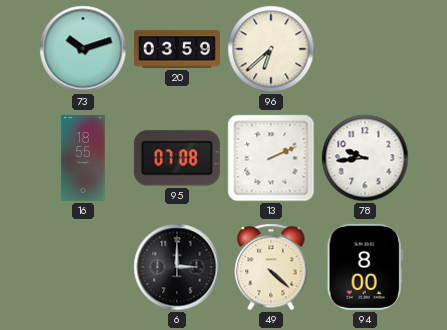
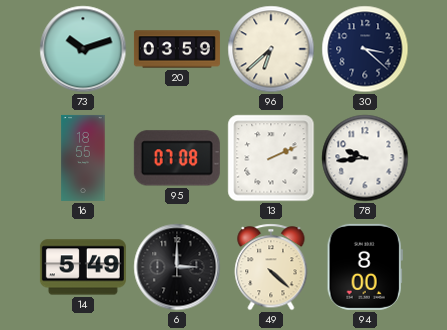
30: none -> 3:22 (365, 49)
14: none -> 5:49 (83, 267)
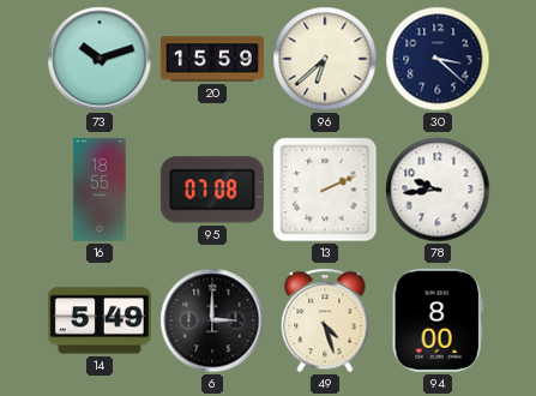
20: 03:59 -> 15:59 (212, 59)
49: 4:22 -> 4:27 (325, 320)
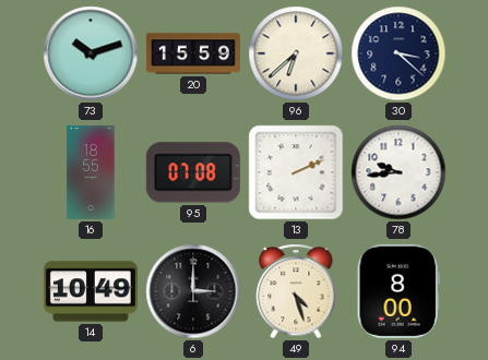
14: 5:49 -> 10:49 (91, 291)
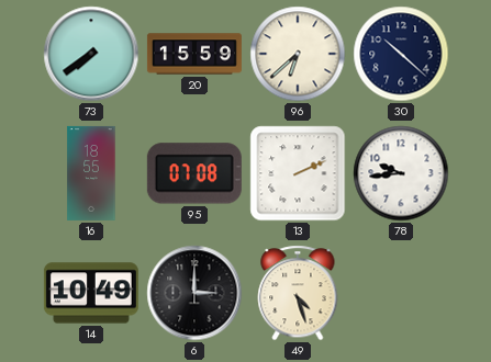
73: 10:12 -> 7:39 (91, 54)
30: 3:22 -> 10:22 (401, 54)
94: 8:00 -> none (398, 291)
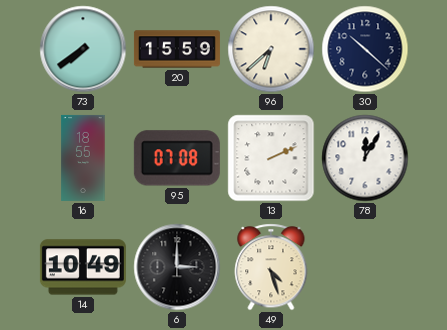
78: 9:44 -> 12:05 (365, 158)
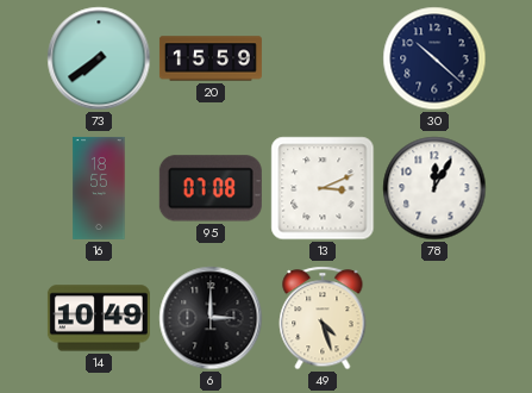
96: 6:38 -> none (271, 49)
13: 2:11 -> 3:11 (323, 188)
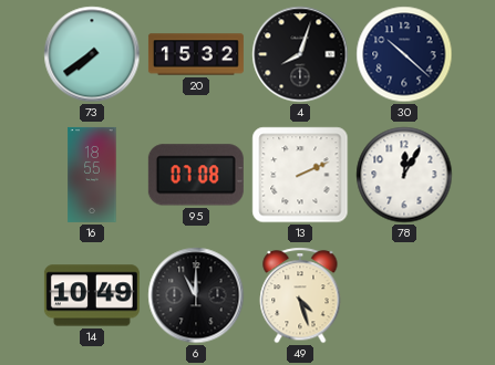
20: 15:59 -> 15:32 (196, 54)
4: none -> 8:03 (300, 54)
13: 3:11 -> 2:11 (300, 175)
6: 3:00 -> 11:00 (196, 295)
